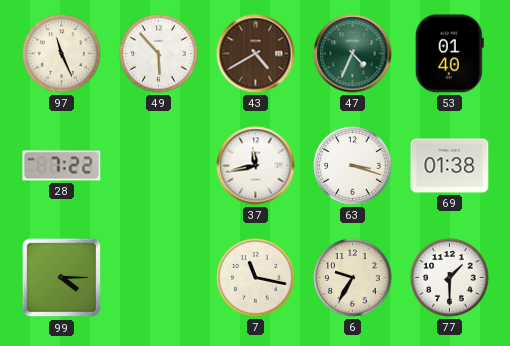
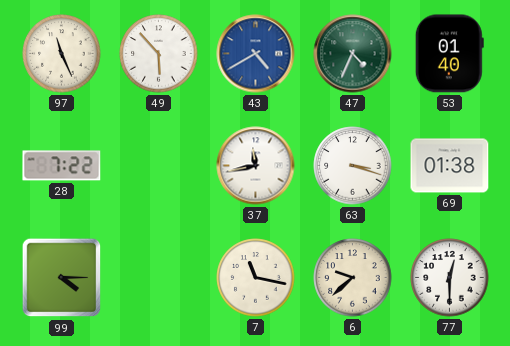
43 dial: brown -> blue (256, 54)
6: 9:35 -> 9:38 (353, 278)
77: 1:30 -> 12:30 (450, 278)
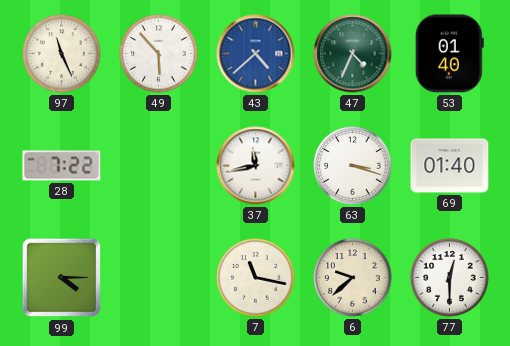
43: 4:40 -> 4:38 (256, 54)
69: 01:38 -> 01:40 (450, 166)
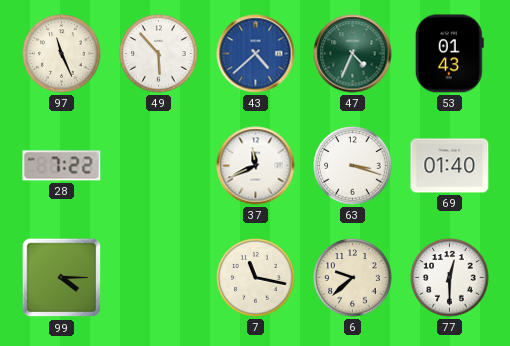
53: 01:40 -> 01:43 (449, 54)
37: 11:43 -> 11:41 (256, 166)
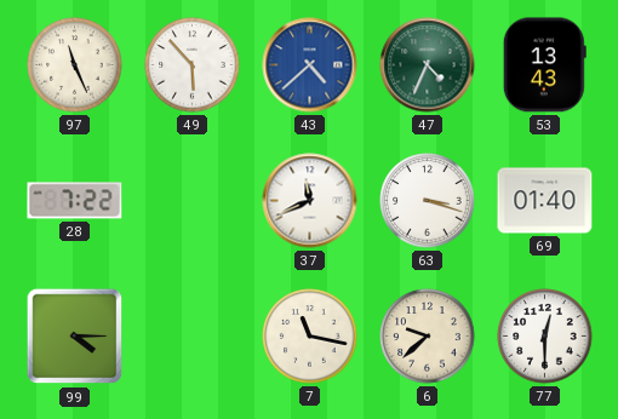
53: 01:43 -> 13:43 (544, 65)
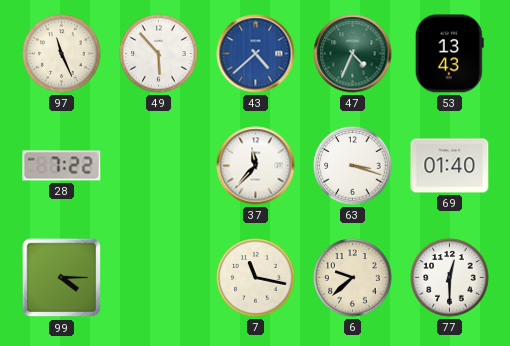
37: 11:41 -> 11:37 (256, 166)
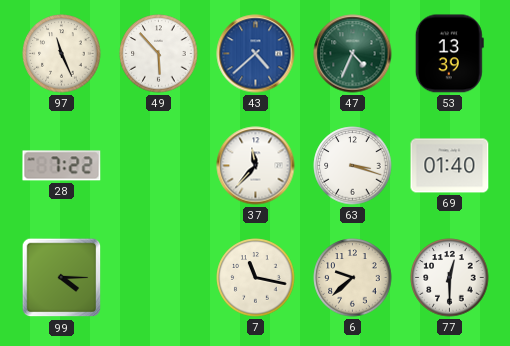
53: 13:43 -> 13:39 (449, 54)
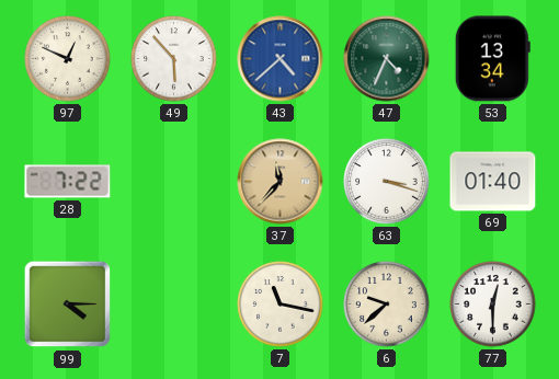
97: 11:26 -> 12:49 (68, 59)
53: 13:39 -> 13:34 (492, 59)
37 dial: white -> champagne (281, 182)
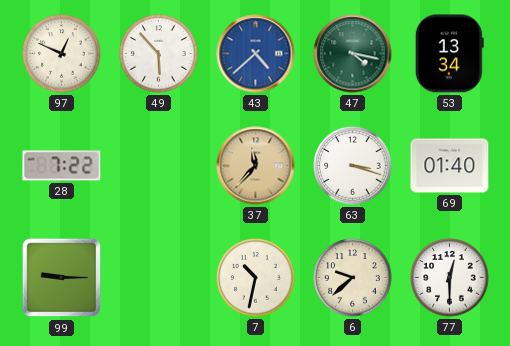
47: 4:34 -> 4:17 (353, 54)
99: 4:15 -> 9:15 (62, 278)
7: 11:17 -> 10:32 (256, 278)
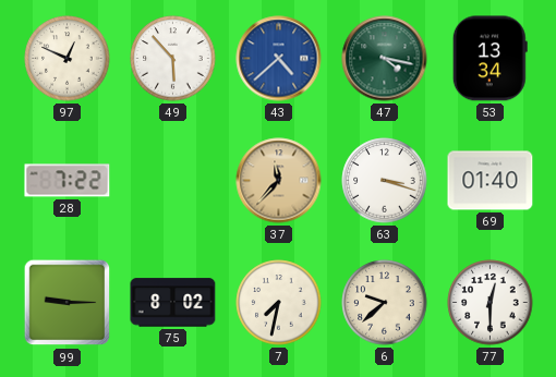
75: none -> 8:02 (173, 303)
7: 10:32 -> 7:32 (279, 303)
